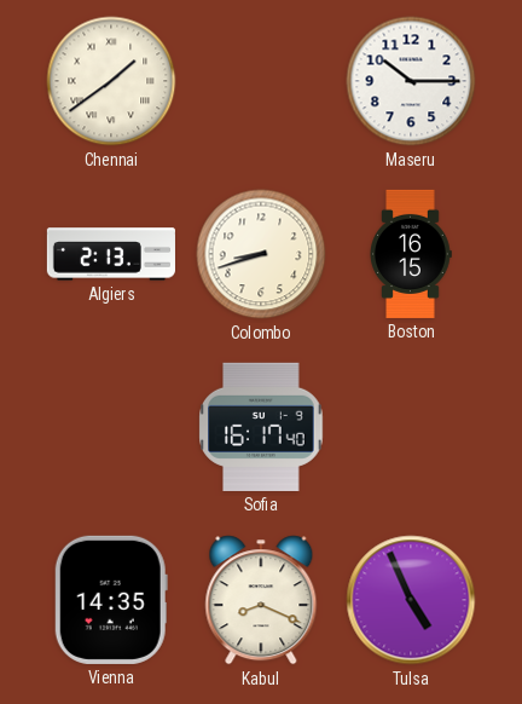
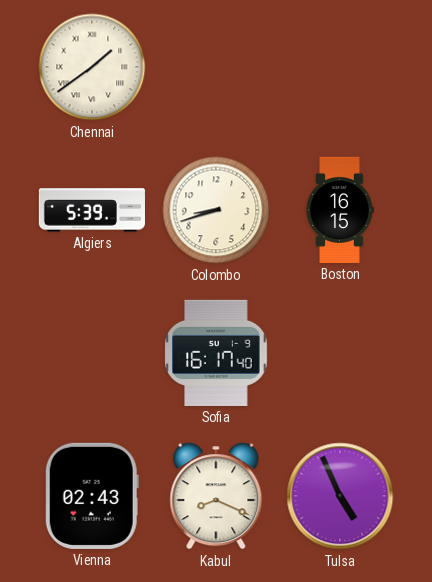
Maseru: 10:15 -> none (411, 81)
Algiers: 2:13 -> 5:39 (92, 210)
Vienna: 14:35 -> 02:43 (92, 496)
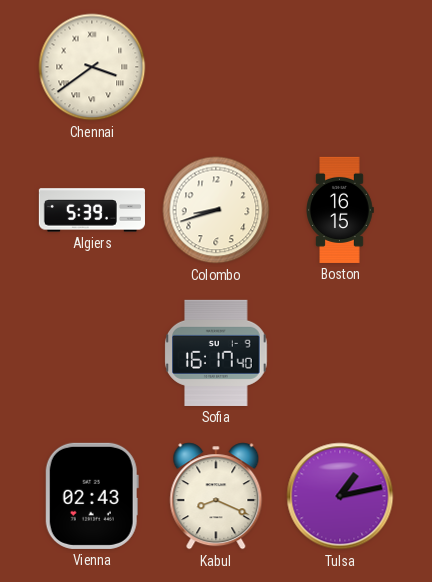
Chennai: 1:39 -> 3:39 (92, 67)
Tulsa: 4:56 -> 1:13 (340, 496)
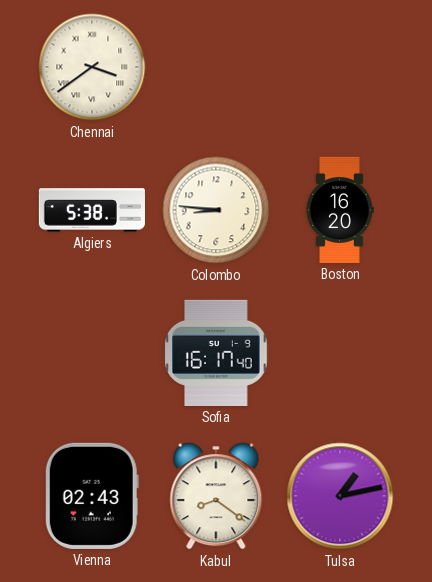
Algiers: 5:39 -> 5:38 (92, 210)
Colombo: 8:42 -> 8:46 (216, 210)
Boston: 16:15 -> 16:20 (340, 210)
Kabul: 8:19 -> 8:21 (216, 496)
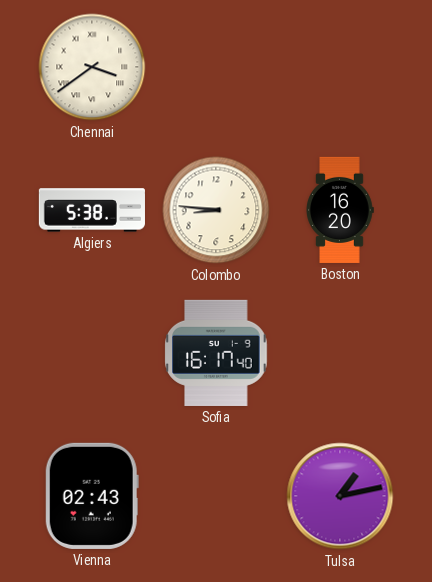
Kabul: 8:21 -> none (216, 496)
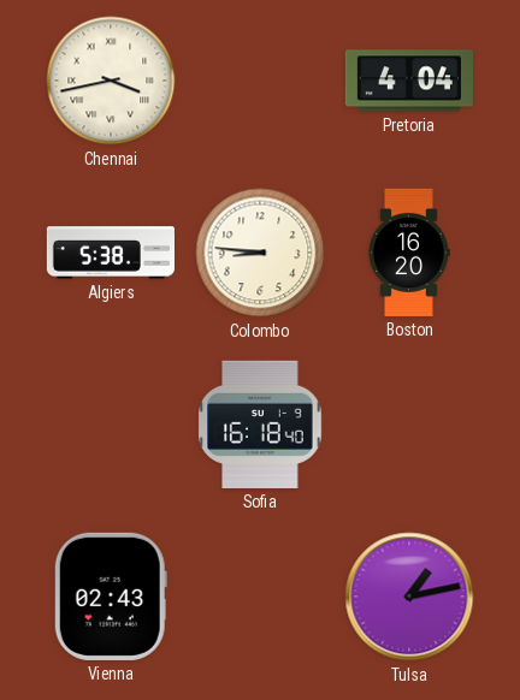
Chennai: 3:39 -> 3:43 (111, 81)
Pretoria: none -> 4:04 (409, 81)
Sofia: 16:17 -> 16:18 (260, 425)
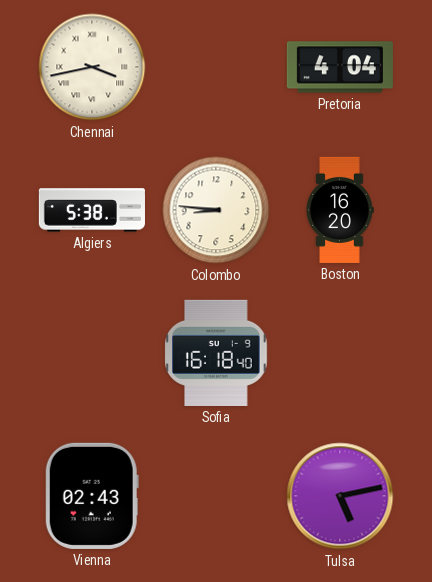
Tulsa: 1:13 -> 5:13 (340, 496)
